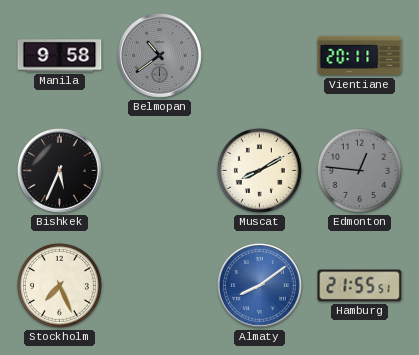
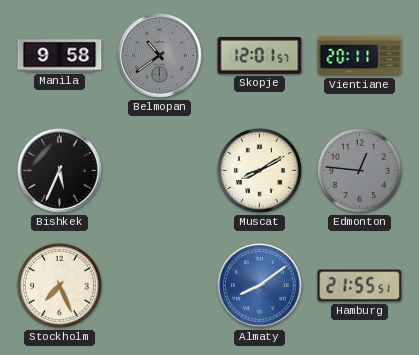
Skopje: none -> 12:01 (260, 55)
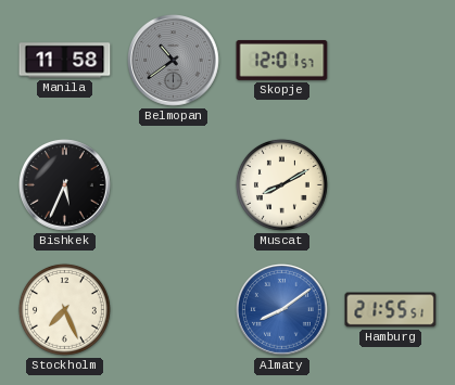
Manila: 9:58 -> 11:58 (65, 61)
Vientiane: 20:11 -> none (360, 56)
Edmonton: 12:46 -> none (359, 170)
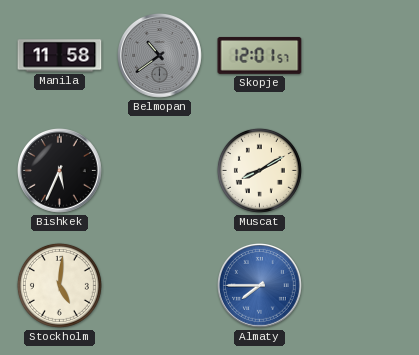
Stockholm: 7:26 -> 5:01 (59, 285)
Almaty: 8:09 -> 7:45 (260, 286)
Hamburg: 21:55 -> none (391, 310)
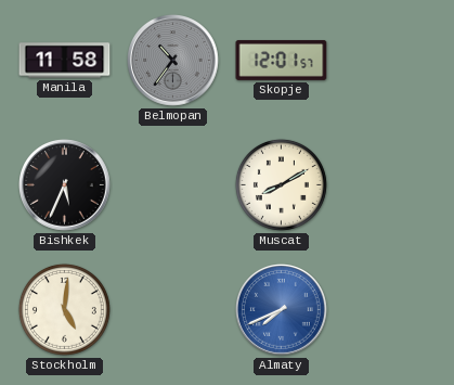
Belmopan: 10:39 -> 10:36 (173, 61)
Almaty: 7:45 -> 7:41 (282, 310)
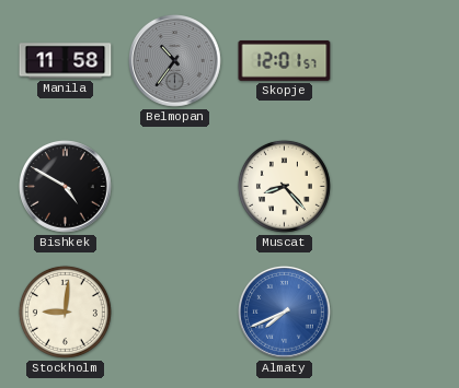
Bishkek: 5:34 -> 4:50 (66, 187)
Muscat: 8:10 -> 8:23 (284, 186)
Stockholm: 5:01 -> 9:01 (65, 311)
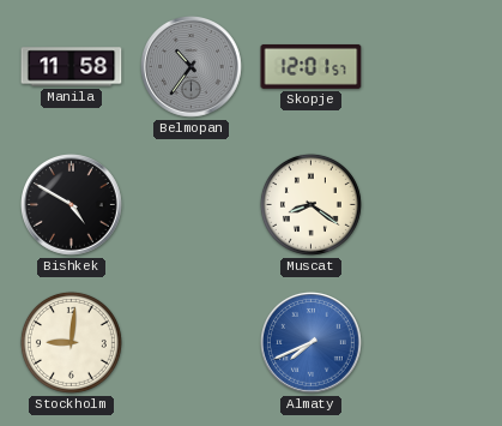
Muscat: 8:23 -> 8:21 (310, 204)
